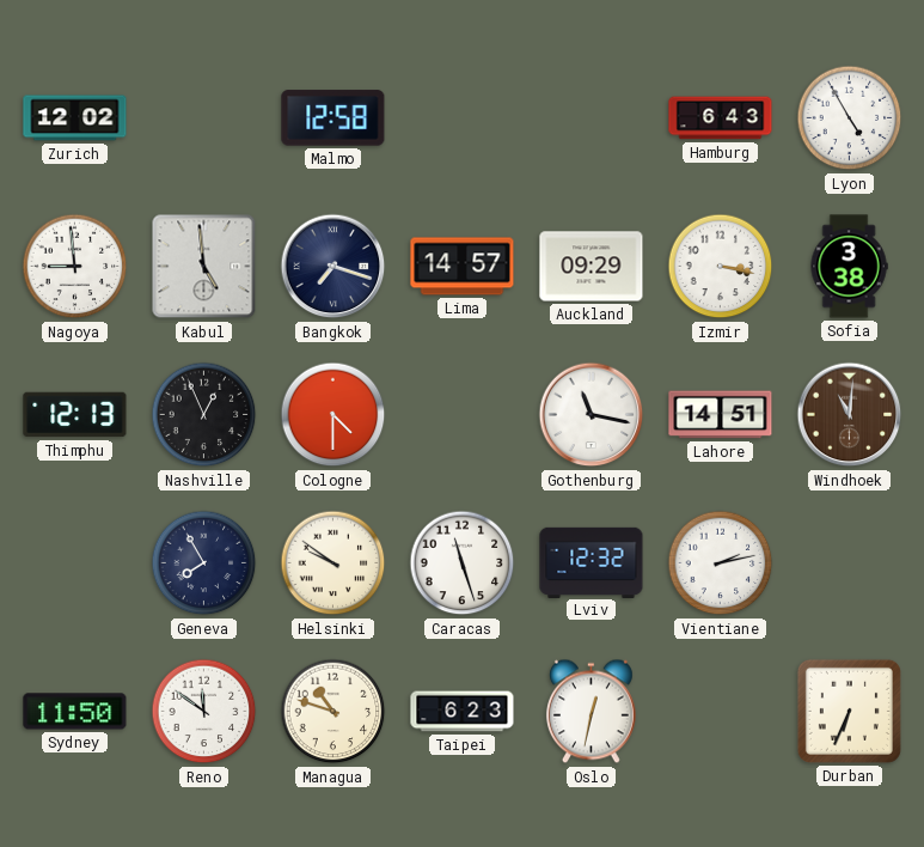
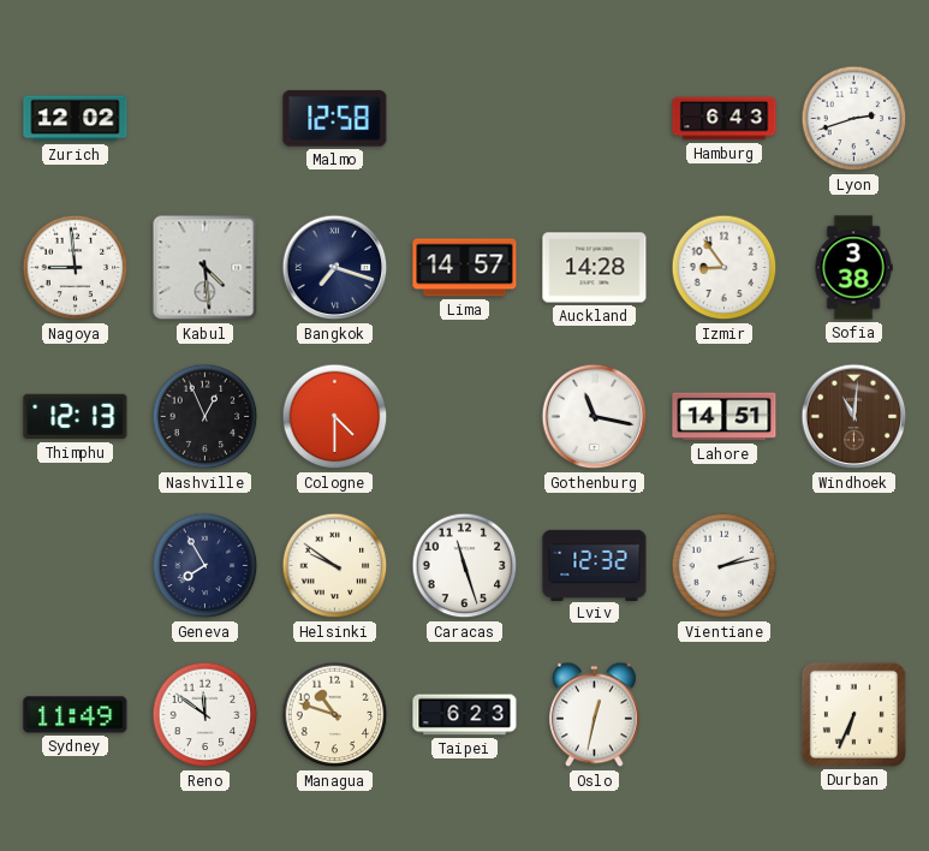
Lyon: 4:55 -> 2:42 (854, 119)
Kabul: 4:59 -> 4:29 (206, 268)
Auckland: 09:29 -> 14:28 (595, 268)
Izmir: 3:17 -> 8:54 (725, 268)
Sydney: 11:50 -> 11:49 (76, 715)
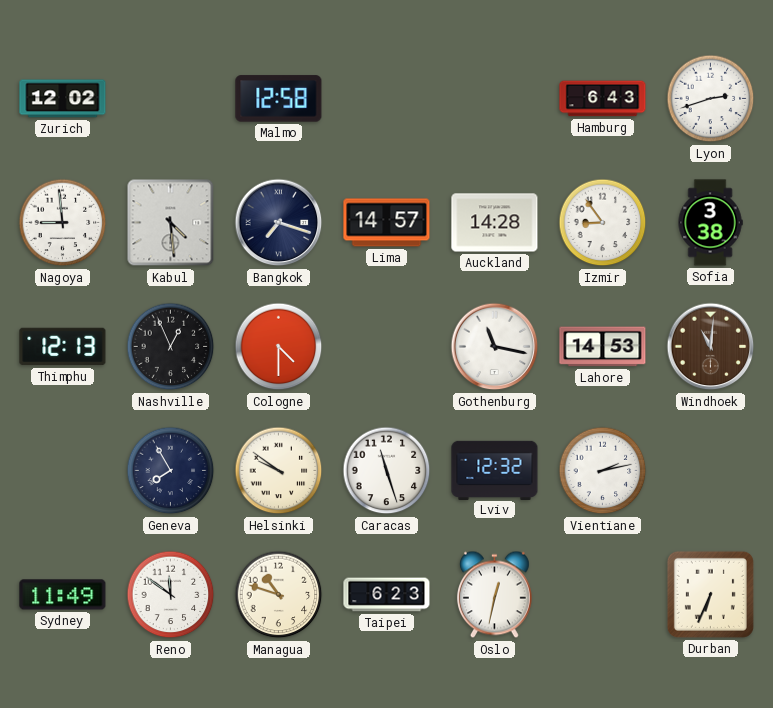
Lahore: 14:51 -> 14:53 (603, 347)
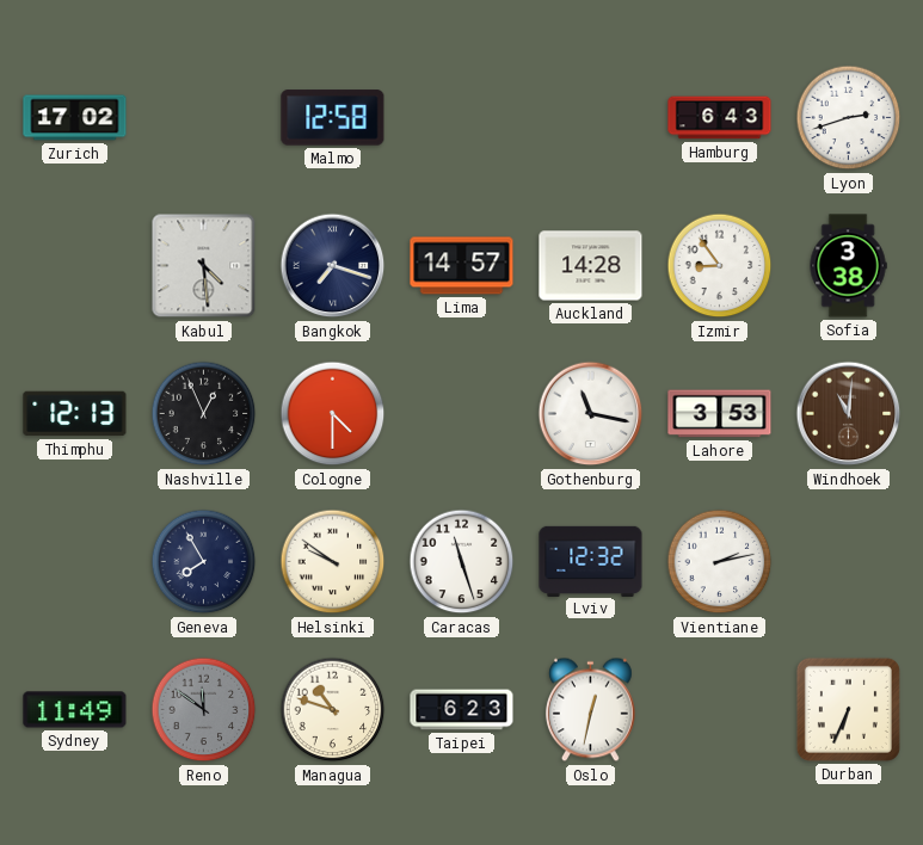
Zurich: 12:02 -> 17:02 (75, 118)
Nagoya: 8:59 -> none (63, 223)
Lahore: 14:53 -> 3:53 (720, 414)
Reno dial: white -> grey (204, 710)
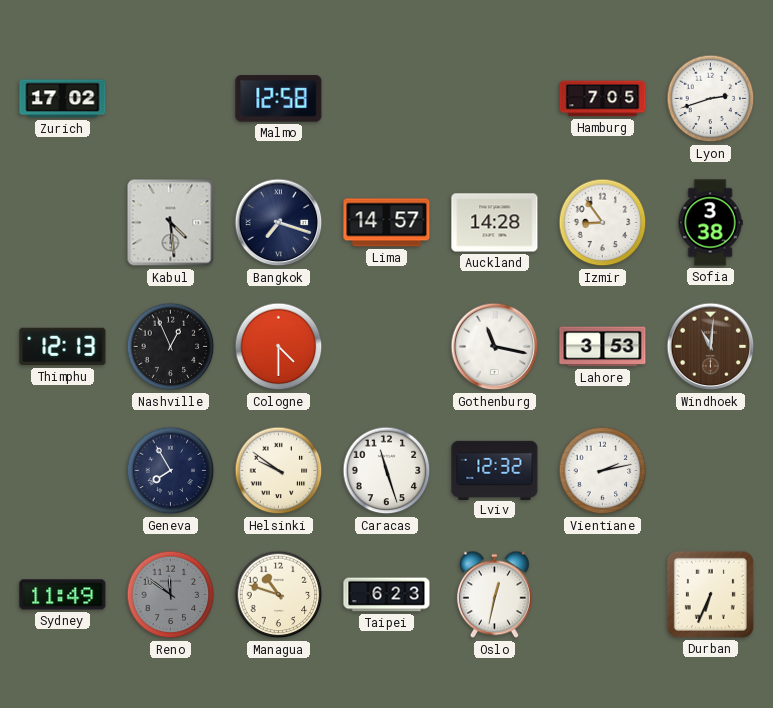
Hamburg: 6:43 -> 7:05 (603, 99)
